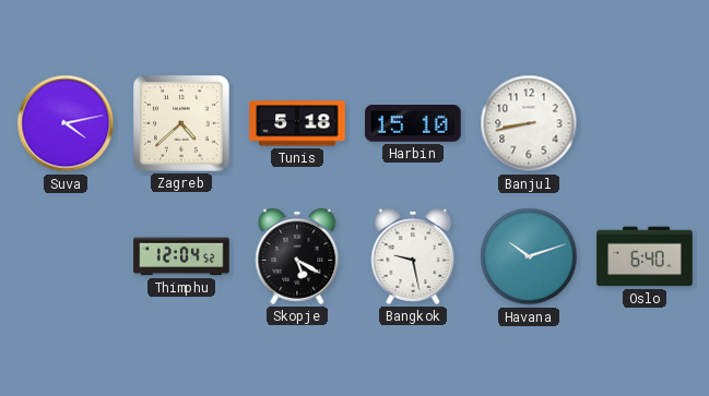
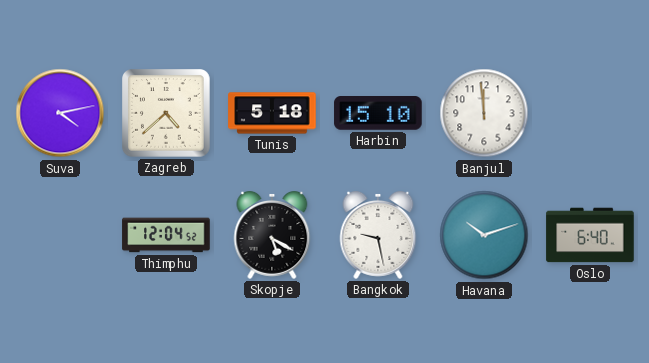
Banjul: 8:43 -> 11:59 (484, 113)
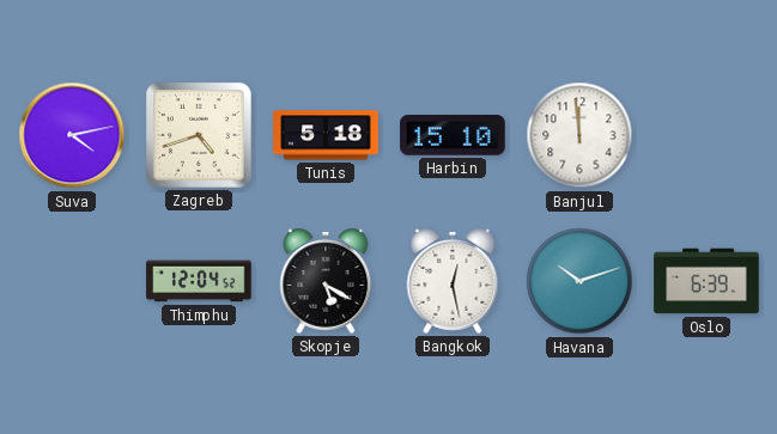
Zagreb: 4:38 -> 4:42 (200, 136)
Bangkok: 9:28 -> 12:28 (453, 282)
Oslo: 6:40 -> 6:39 (706, 281)
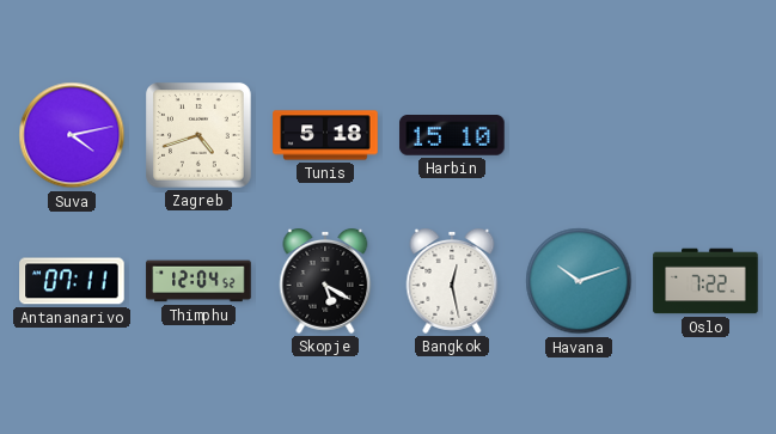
Banjul: 11:59 -> none (579, 135)
Antananarivo: none -> 07:11 (72, 281)
Oslo: 6:39 -> 7:22 (705, 281)
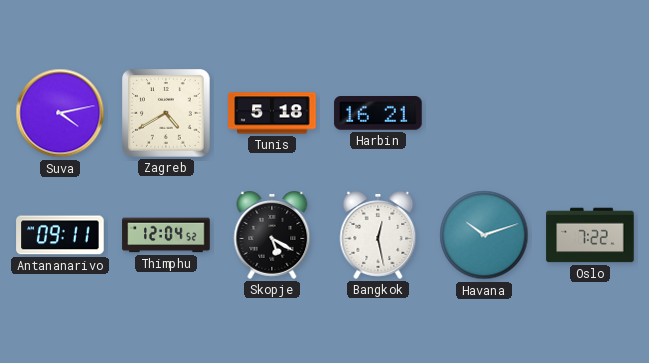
Zagreb: 4:42 -> 4:40 (167, 114)
Harbin: 15:10 -> 16:21 (378, 113)
Antananarivo: 07:11 -> 09:11 (60, 235)
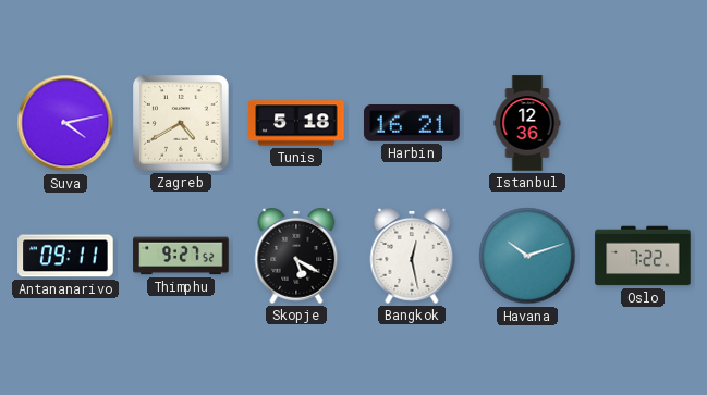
Istanbul: none -> 12:36 (527, 123)
Thimphu: 12:04 -> 9:27 (181, 256)
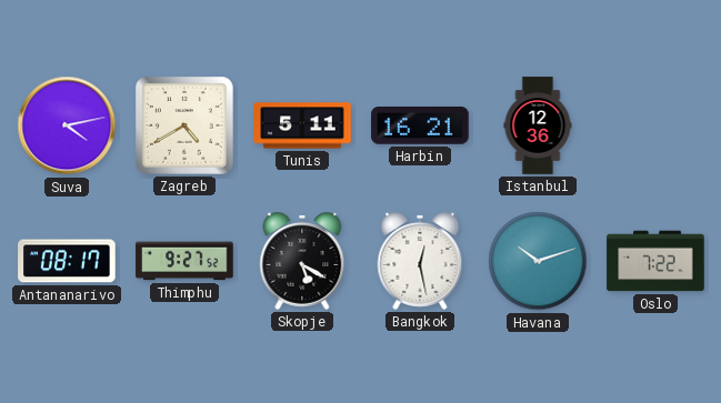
Tunis: 5:18 -> 5:11 (302, 125)
Antananarivo: 09:11 -> 08:17 (67, 261)
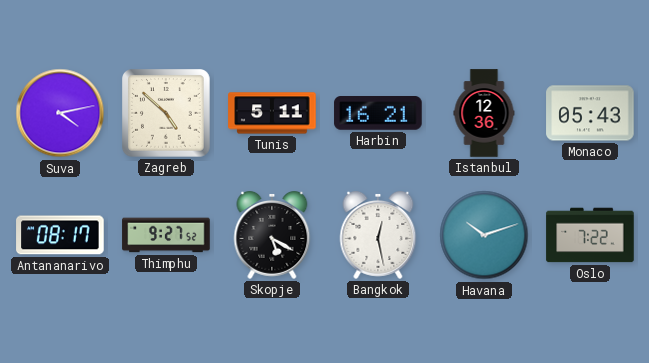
Zagreb: 4:40 -> 4:52 (167, 114)
Monaco: none -> 05:43 (590, 113)
